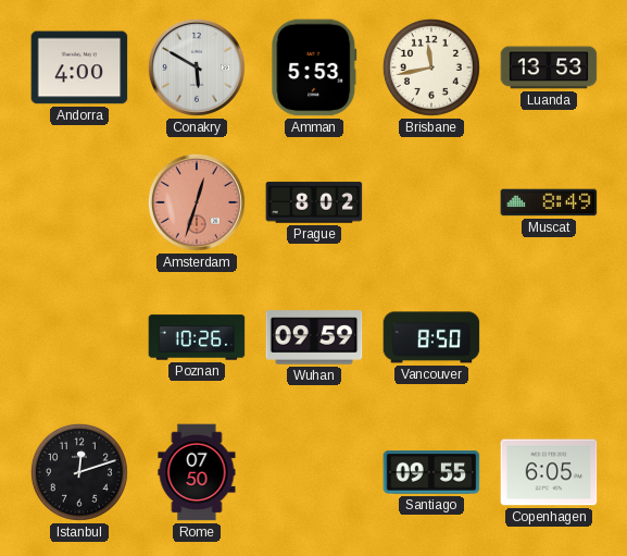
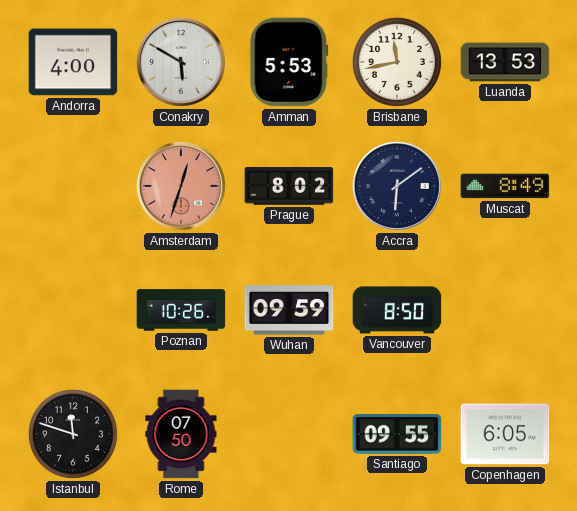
Accra: none -> 6:09 (397, 186)
Istanbul: 12:12 -> 11:48 (73, 434)
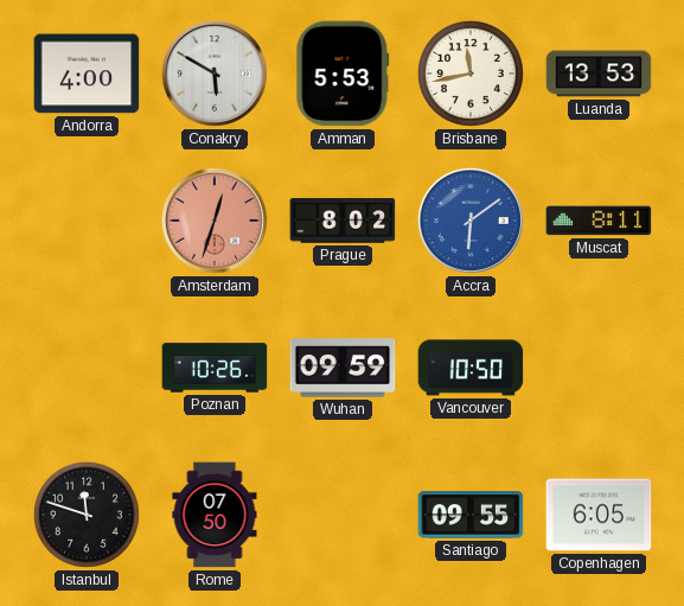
Accra dial: navy -> blue (471, 221)
Muscat: 8:49 -> 8:11 (599, 221)
Vancouver: 8:50 -> 10:50 (471, 368)
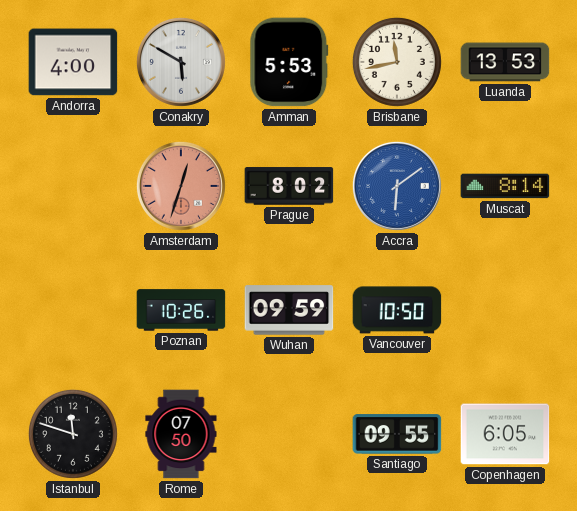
Muscat: 8:11 -> 8:14 (505, 186)
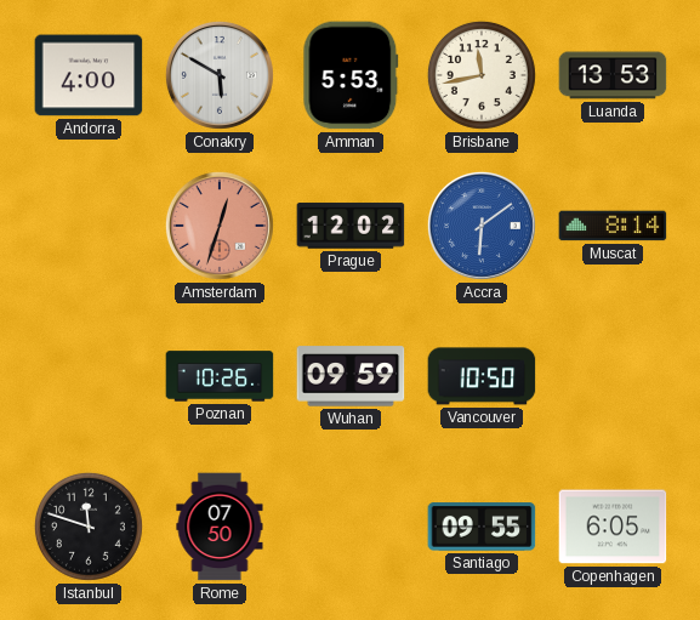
Prague: 8:02 -> 12:02 (351, 226)
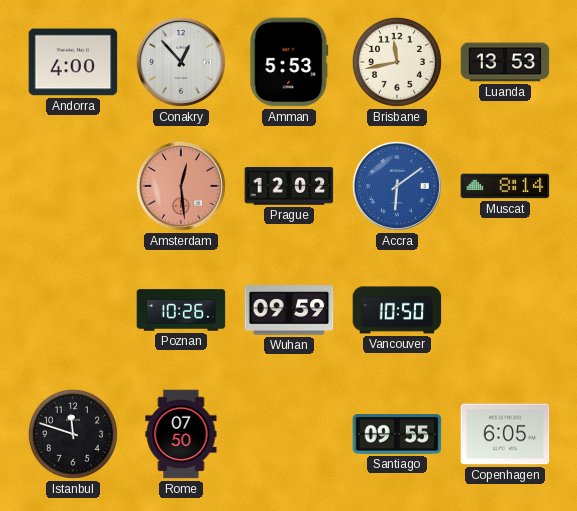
Conakry: 5:50 -> 12:53 (181, 62)
Amsterdam: 12:33 -> 12:29 (181, 186)
